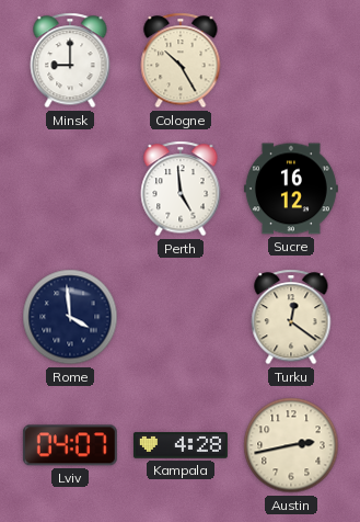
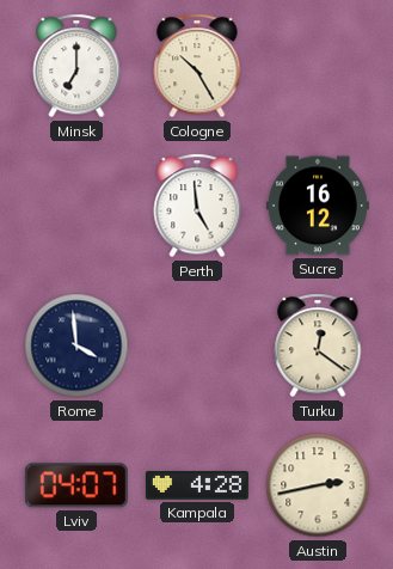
Minsk: 9:00 -> 7:00 (76, 66)
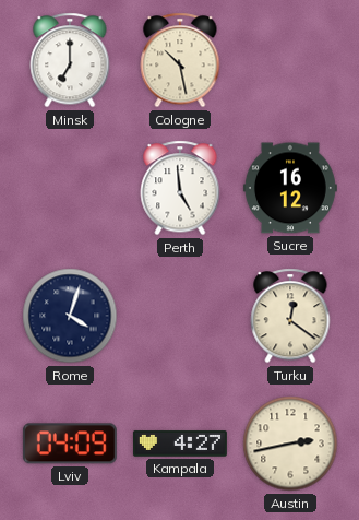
Cologne: 10:25 -> 10:28 (180, 60)
Rome: 3:59 -> 4:03 (70, 316)
Lviv: 04:07 -> 04:09 (70, 444)
Kampala: 4:28 -> 4:27 (180, 444)
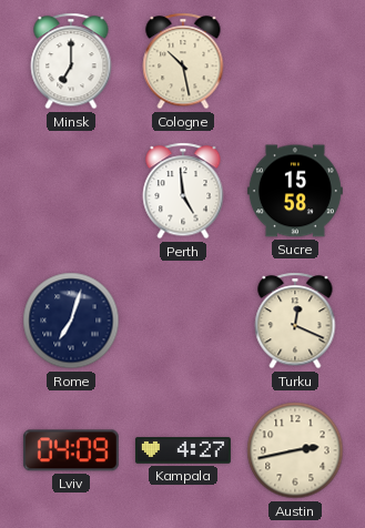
Sucre: 16:12 -> 15:58 (295, 191)
Rome: 4:03 -> 7:03 (71, 321)
Turku: 12:21 -> 12:19 (295, 321)
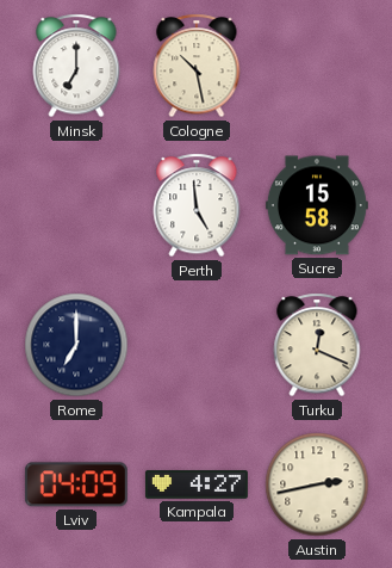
Rome: 7:03 -> 7:00 (76, 345)
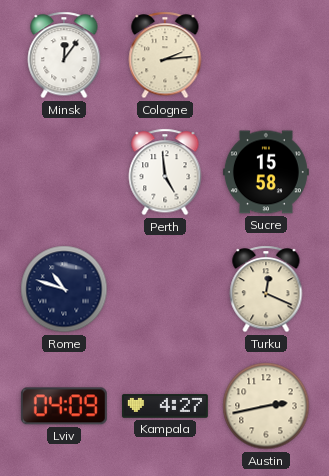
Minsk: 7:00 -> 12:06 (64, 55)
Cologne: 10:28 -> 2:14 (165, 55)
Rome: 7:00 -> 10:48 (64, 289)
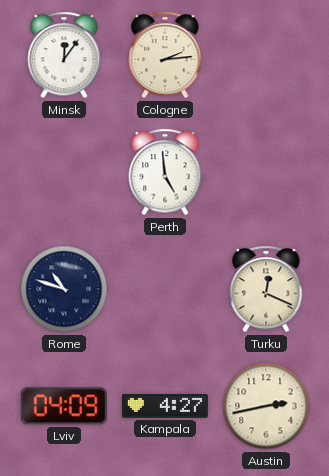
Sucre: 15:58 -> none (266, 172)
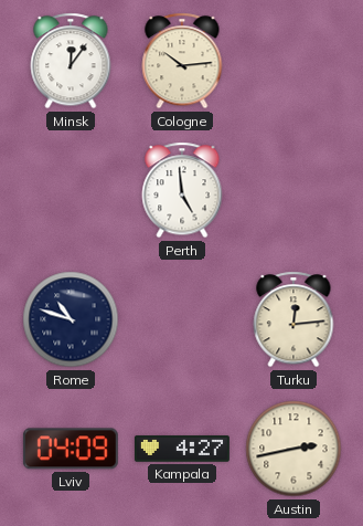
Cologne: 2:14 -> 10:14 (182, 61)
Turku: 12:19 -> 12:14 (293, 319)
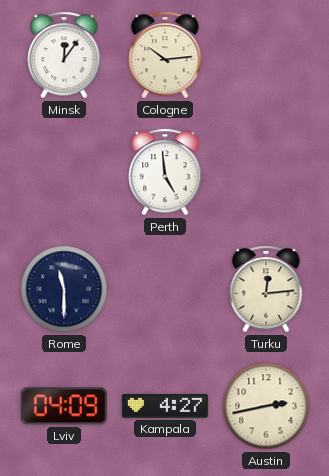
Rome: 10:48 -> 11:30 (64, 289)
